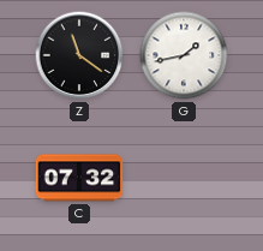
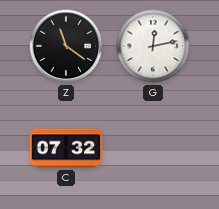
G: 1:43 -> 12:13 (153, 46)
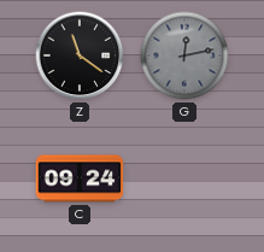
G dial: white -> grey (184, 55)
C: 07:32 -> 09:24 (80, 178)
